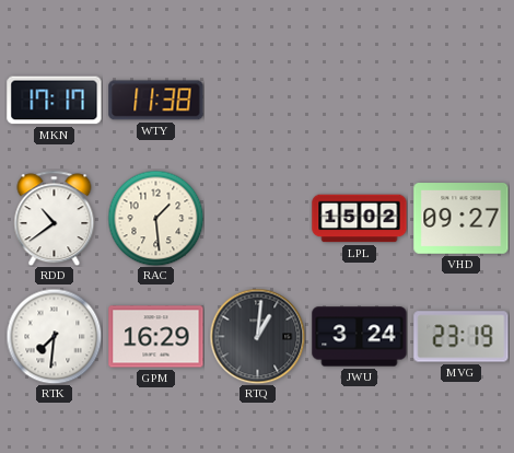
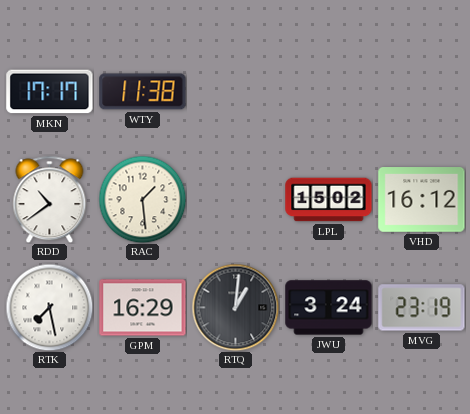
VHD: 09:27 -> 16:12 (422, 200)
RTK: 7:31 -> 7:28 (49, 307)
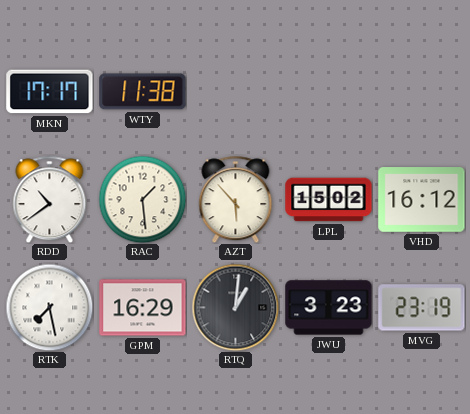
AZT: none -> 5:53 (236, 199)
JWU: 3:24 -> 3:23 (329, 308)
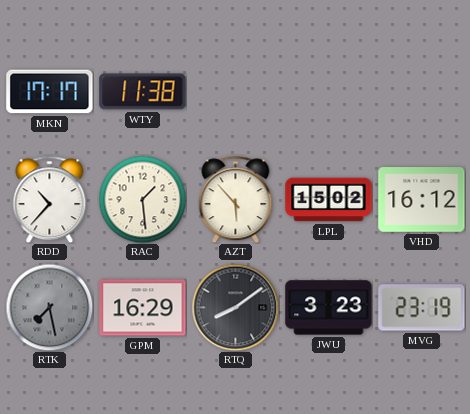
RDD: 10:39 -> 10:37 (50, 199)
RTK dial: white -> grey (49, 307)
RTQ: 1:01 -> 8:09 (235, 307)
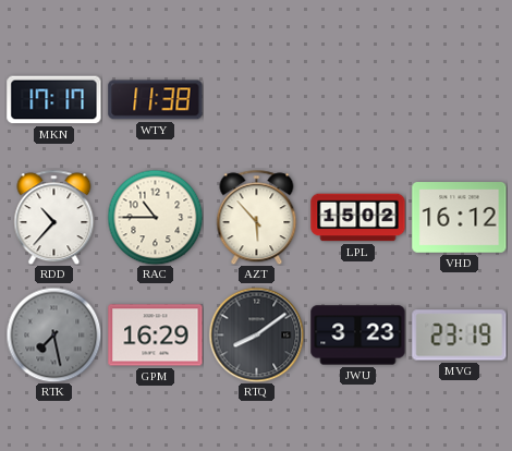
RAC: 1:29 -> 10:45 (155, 217)
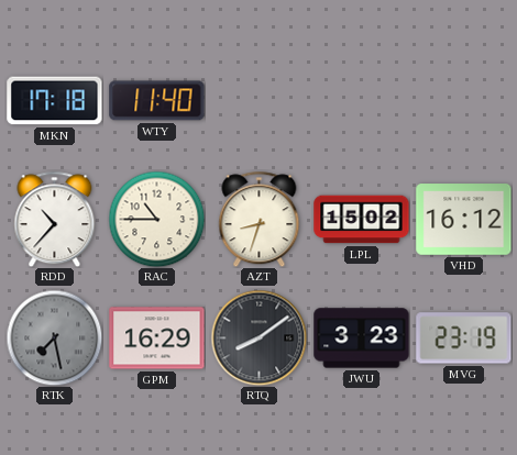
MKN: 17:17 -> 17:18 (55, 101)
WTY: 11:38 -> 11:40 (157, 101)
AZT: 5:53 -> 8:33 (260, 219)
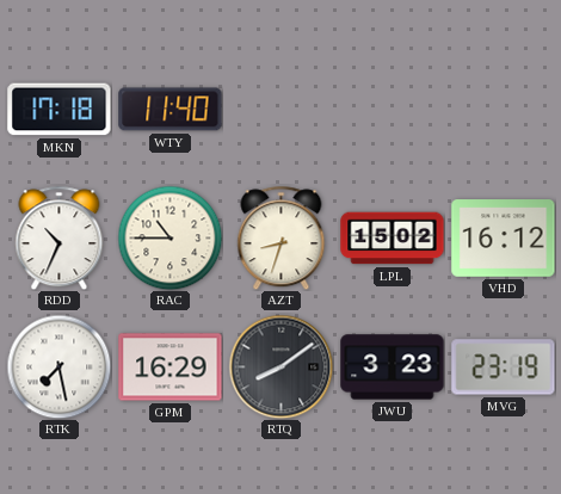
RDD: 10:37 -> 10:34 (60, 237)
RTK dial: grey -> white (58, 366)
